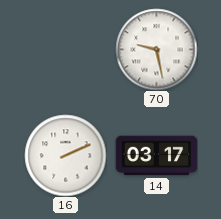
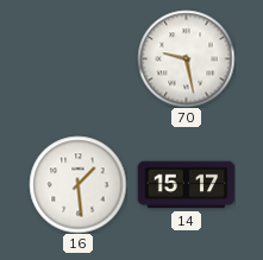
16: 2:11 -> 1:29 (77, 184)
14: 03:17 -> 15:17 (186, 185)
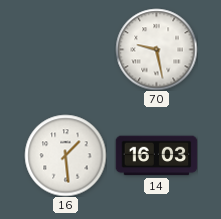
14: 15:17 -> 16:03 (156, 156)
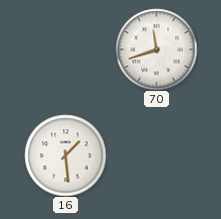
70: 9:28 -> 11:42 (156, 49)
14: 16:03 -> none (156, 156)
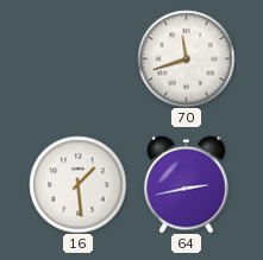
64: none -> 2:43 (187, 184)
